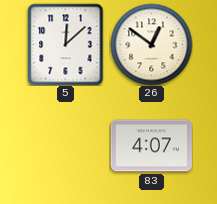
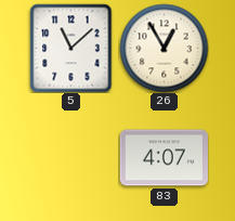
5: 12:08 -> 11:08 (71, 48)
26: 12:51 -> 12:55 (164, 48)
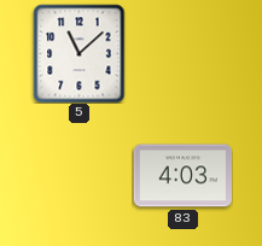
26: 12:55 -> none (164, 48)
83: 4:07 -> 4:03 (182, 176)
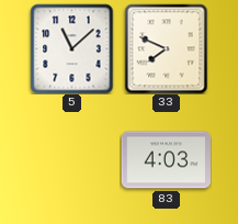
33: none -> 7:49 (167, 48)
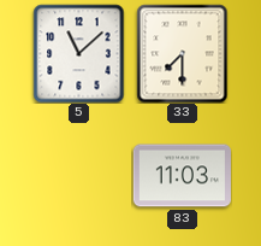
33: 7:49 -> 7:30 (183, 53)
83: 4:03 -> 11:03 (182, 176)
